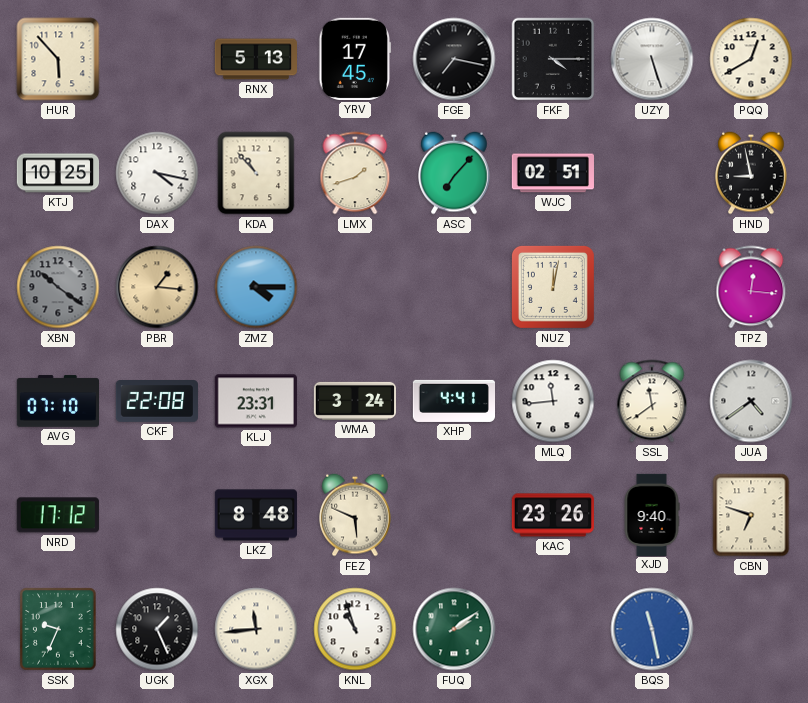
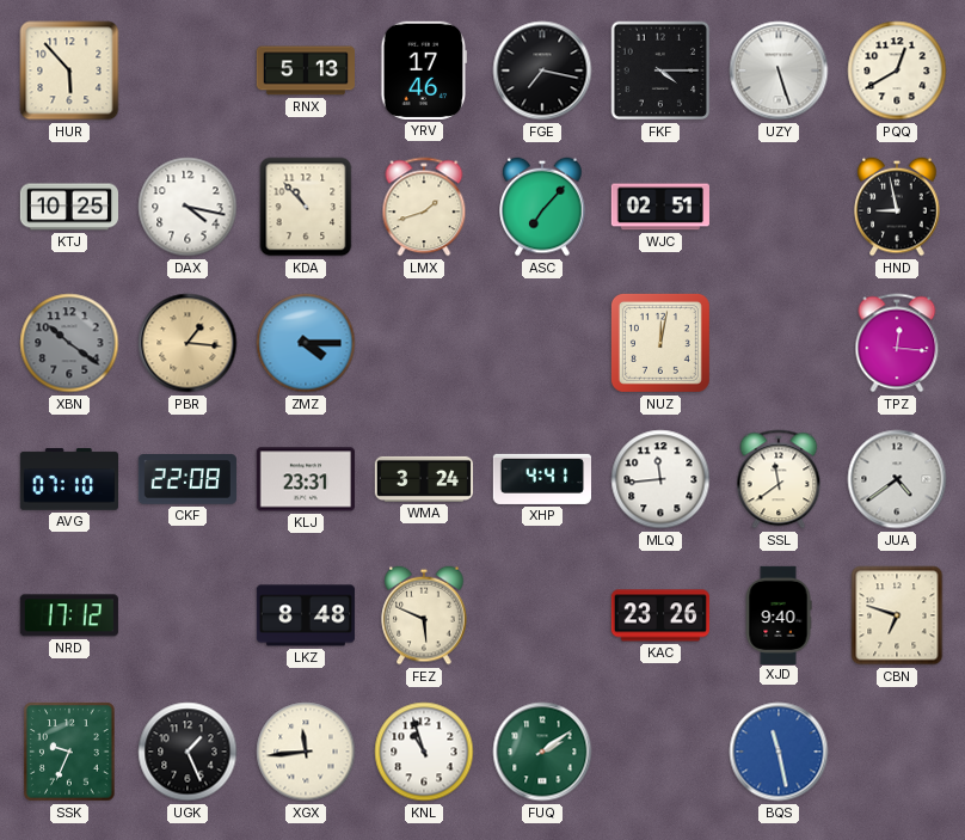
YRV: 17:45 -> 17:46 (424, 70)
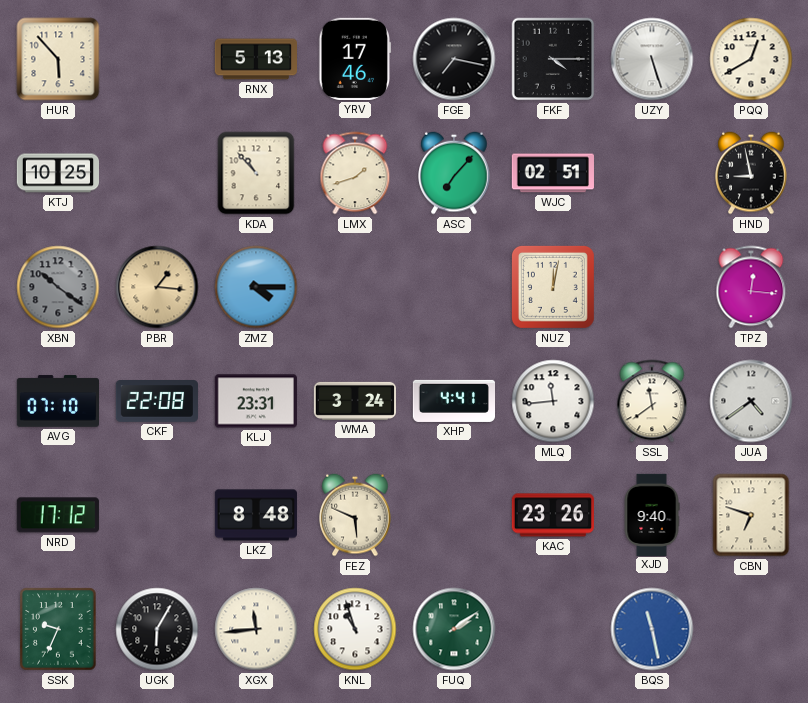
DAX: 4:17 -> none (188, 207)
UGK: 1:26 -> 6:05 (157, 629)
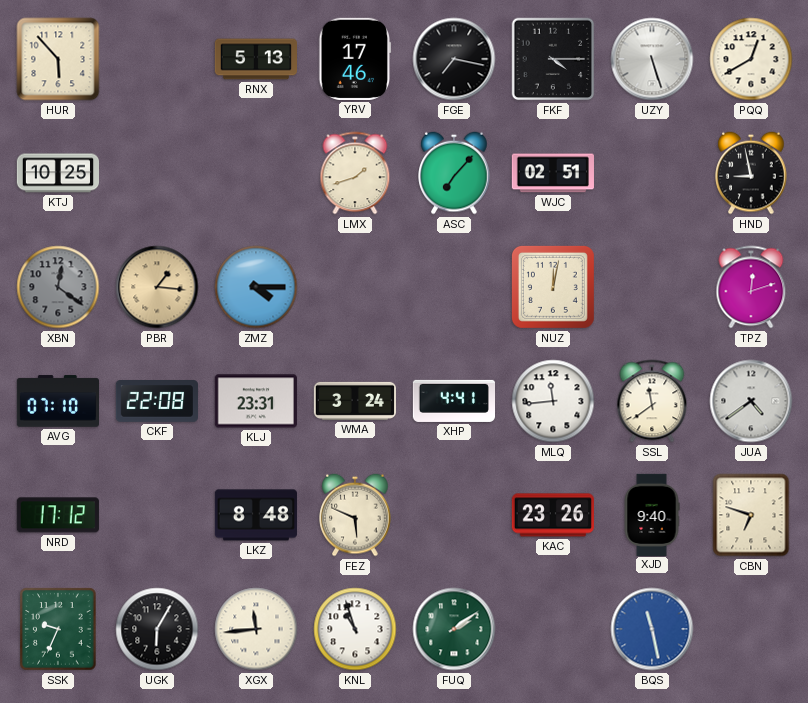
KDA: 10:53 -> none (256, 173)
XBN: 10:21 -> 12:21 (58, 287)
TPZ: 12:16 -> 12:12 (751, 287)
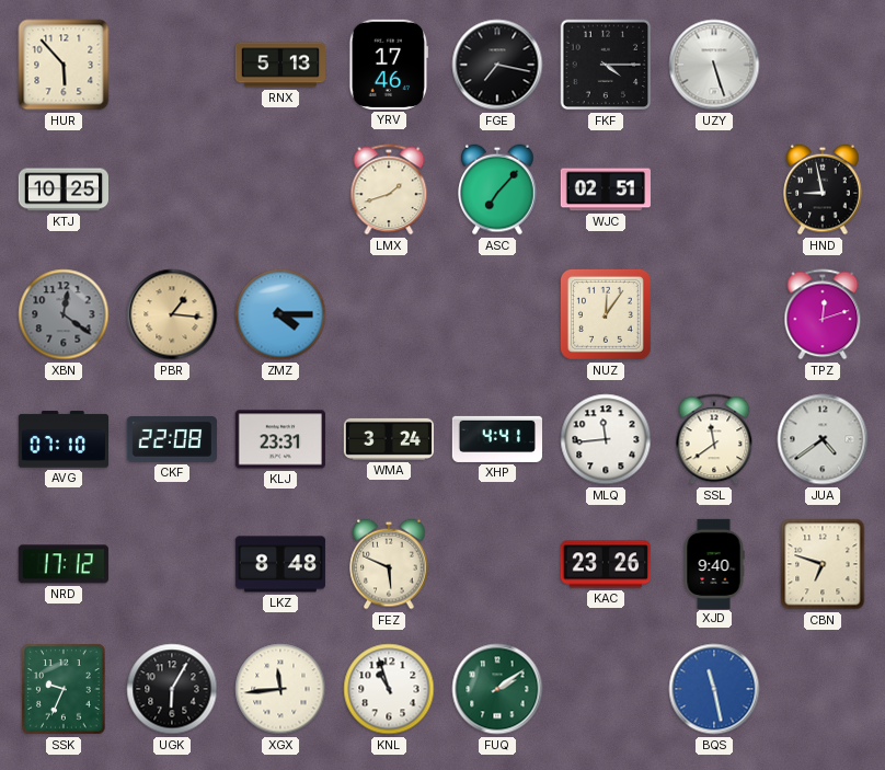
PQQ: 12:40 -> none (751, 59)
NUZ: 12:02 -> 12:06 (606, 314)
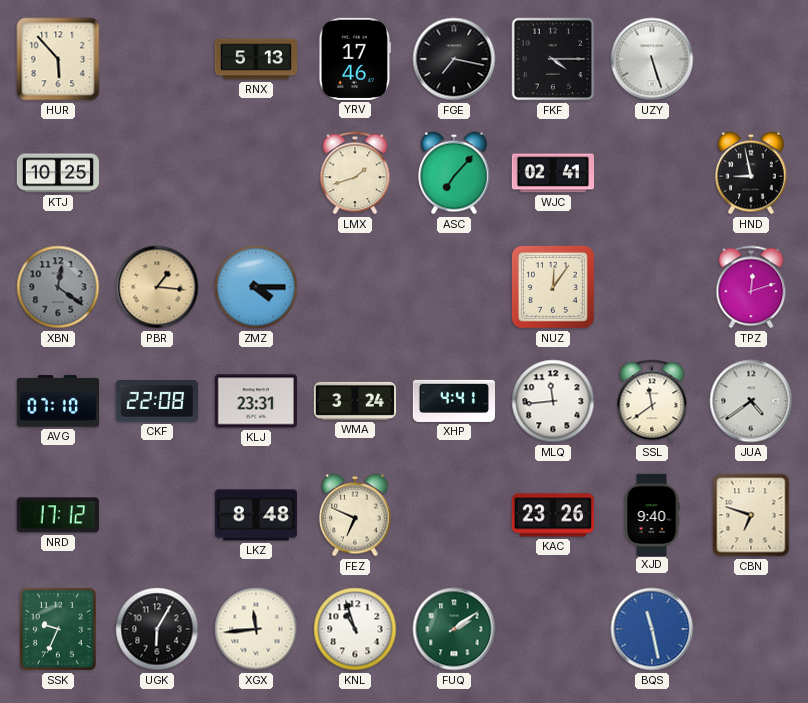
WJC: 02:51 -> 02:41 (553, 173)
FEZ: 5:49 -> 6:49 (355, 515)
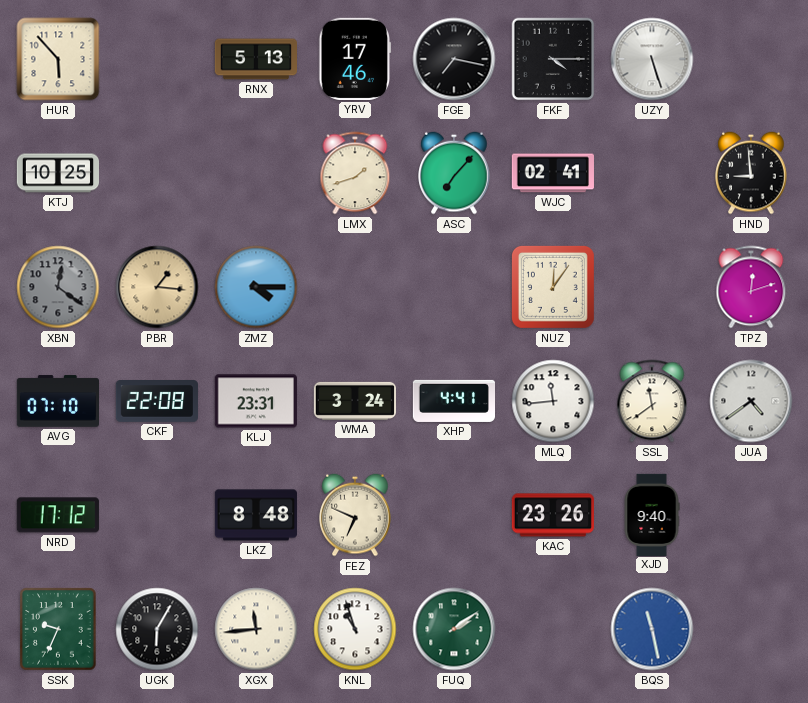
HND: 8:58 -> 8:59 (751, 173)
CBN: 6:48 -> none (751, 515)
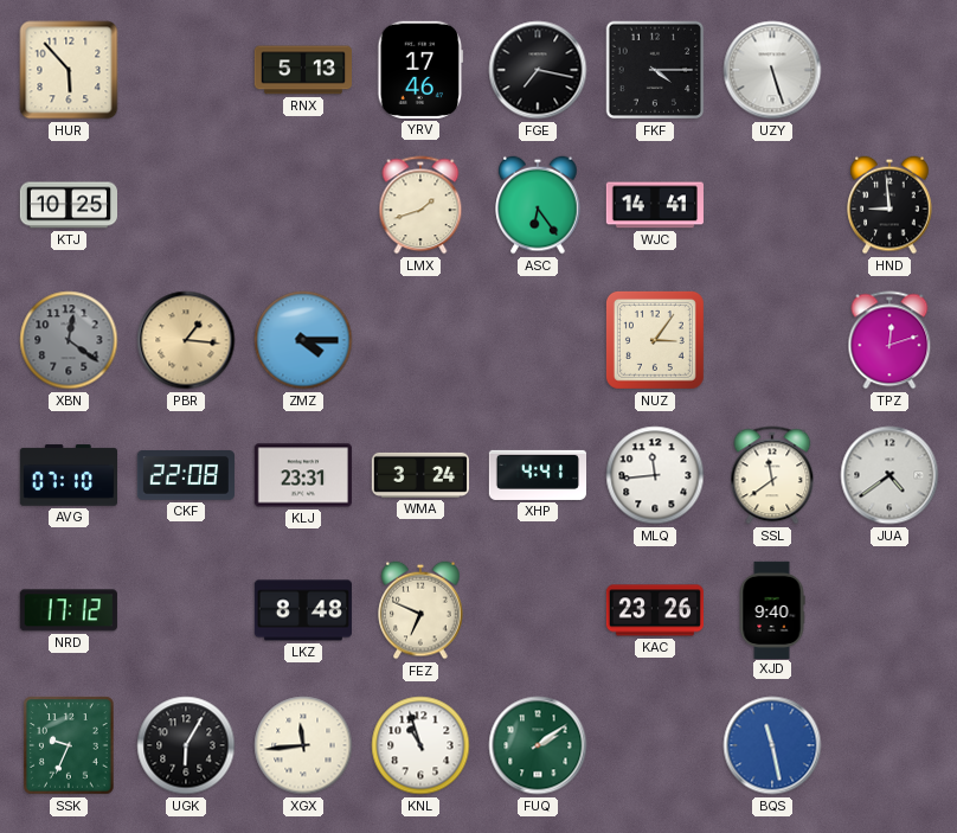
ASC: 7:07 -> 6:24 (538, 205)
WJC: 02:41 -> 14:41 (655, 205)
NUZ: 12:06 -> 3:06 (655, 340)
